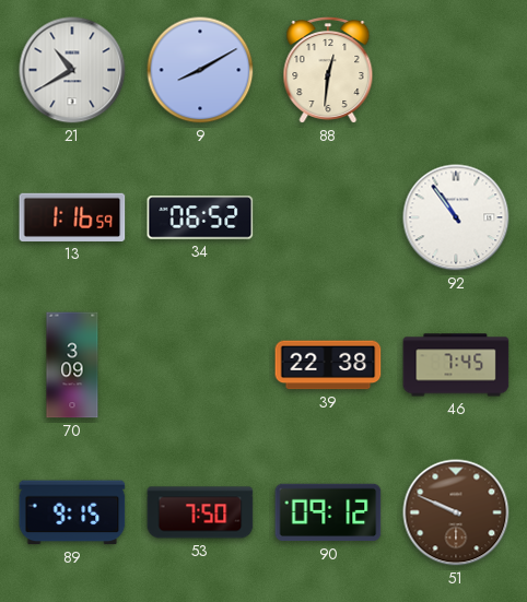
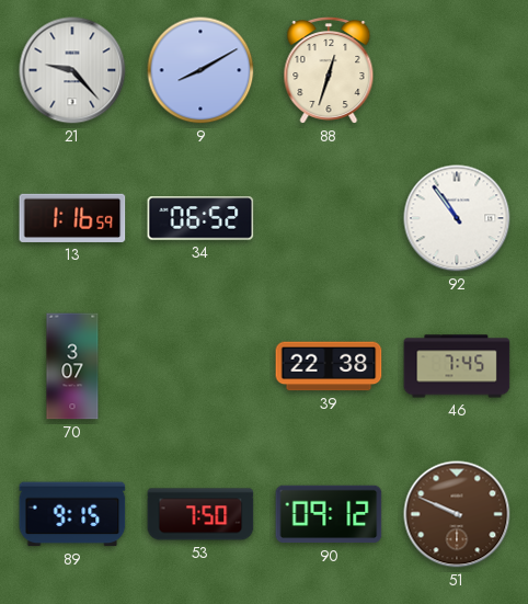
21: 10:40 -> 9:23 (72, 70)
88: 12:31 -> 12:33 (329, 71)
70: 3:09 -> 3:07 (72, 366)
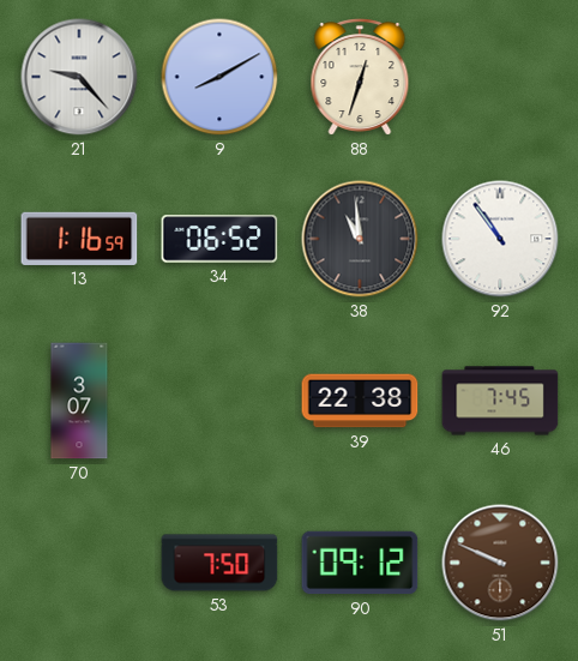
38: none -> 10:59 (360, 239)
89: 9:15 -> none (72, 514)
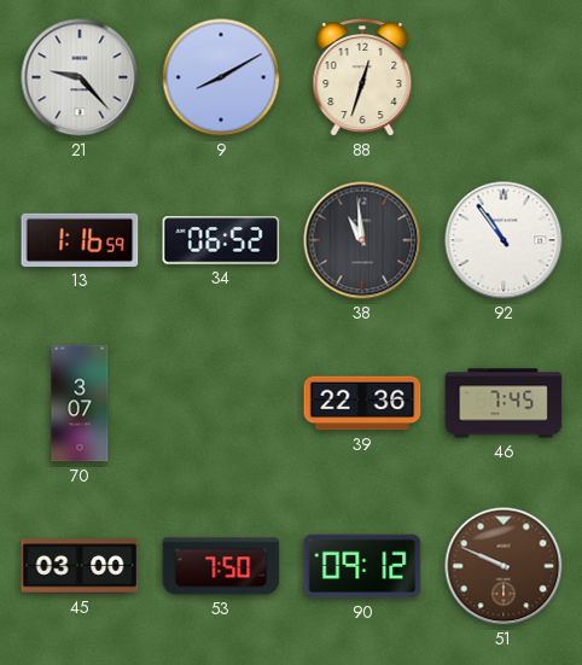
39: 22:38 -> 22:36 (362, 403)
45: none -> 03:00 (80, 566)
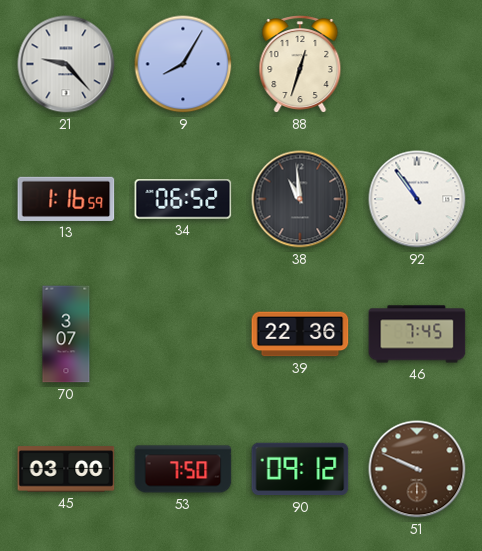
9: 8:10 -> 8:05 (183, 64)
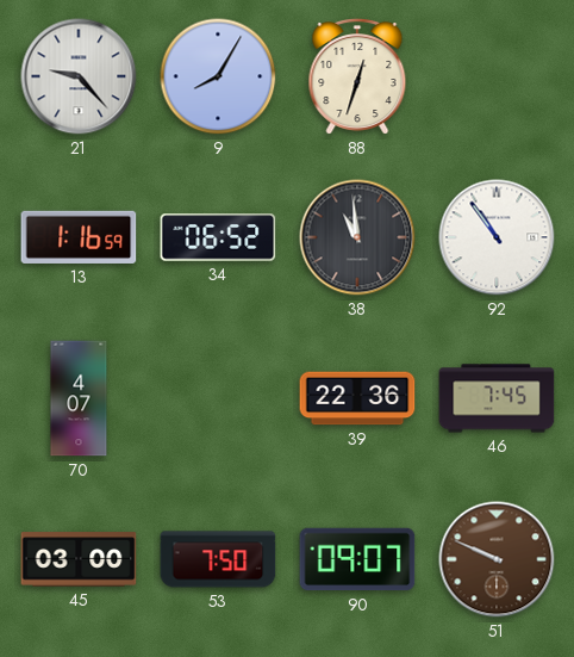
70: 3:07 -> 4:07 (79, 398)
90: 09:12 -> 09:07 (357, 559)
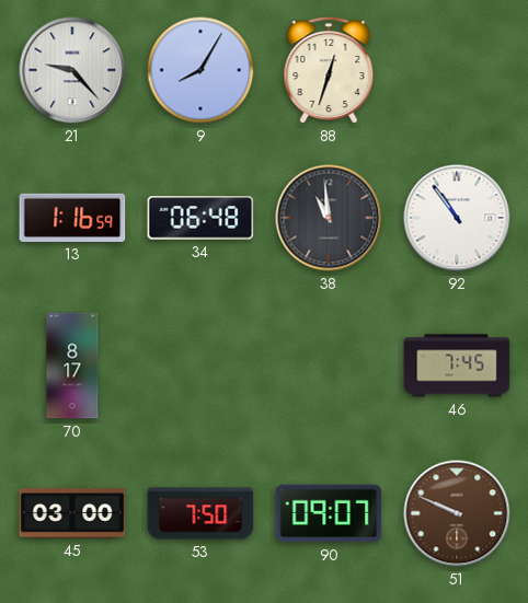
34: 06:52 -> 06:48 (200, 218)
70: 4:07 -> 8:17 (72, 366)
39: 22:36 -> none (357, 398)
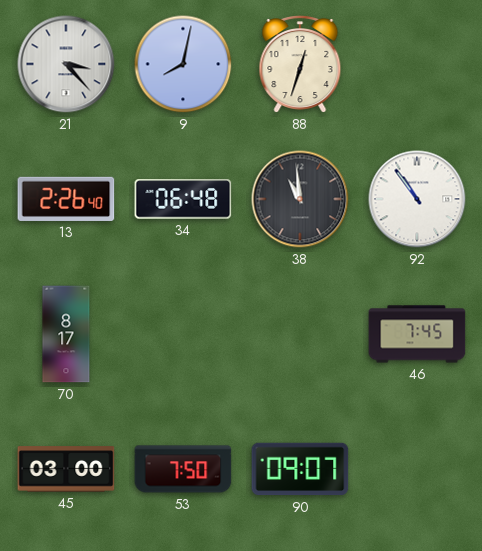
21: 9:23 -> 3:23 (66, 64)
9: 8:05 -> 8:02 (183, 64)
13: 1:16 -> 2:26 (66, 199)
51: 9:49 -> none (457, 513)
